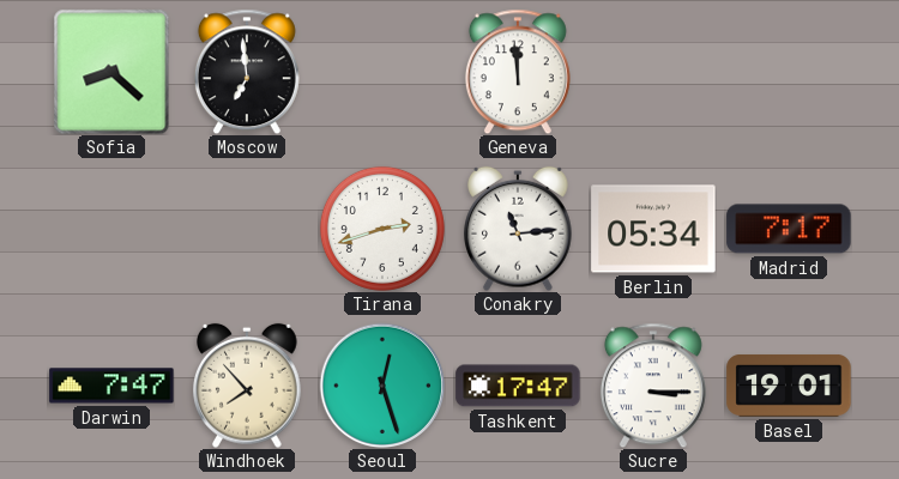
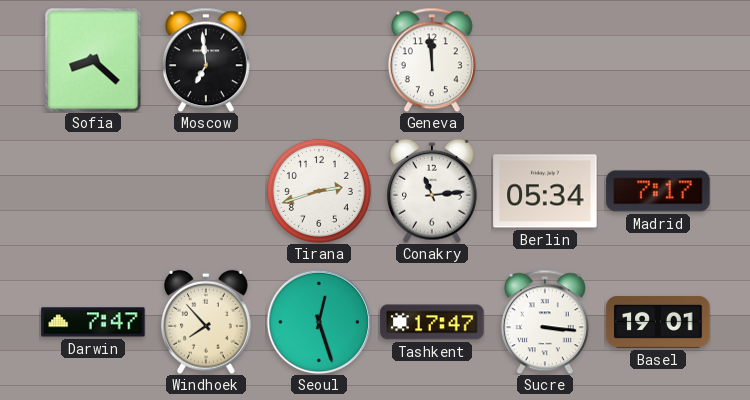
Sucre: 3:15 -> 3:16 (545, 322)
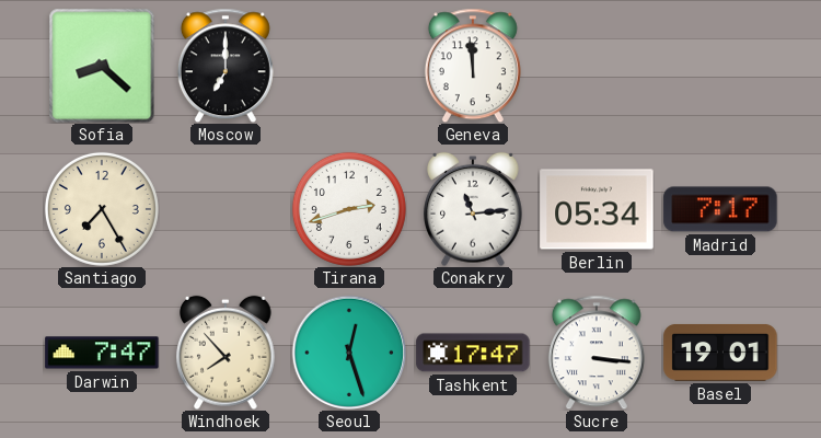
Moscow: 6:59 -> 7:00 (226, 66)
Santiago: none -> 7:25 (102, 209)
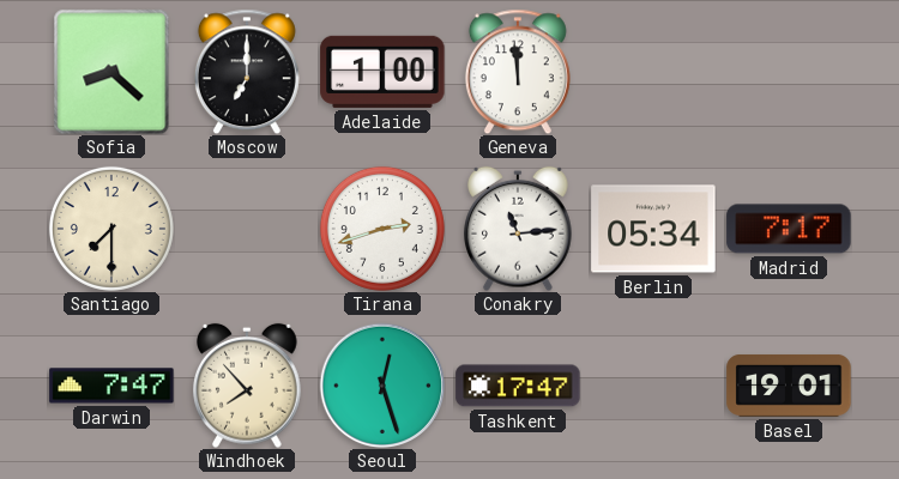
Adelaide: none -> 1:00 (382, 72)
Santiago: 7:25 -> 7:30 (111, 229)
Sucre: 3:16 -> none (597, 353)
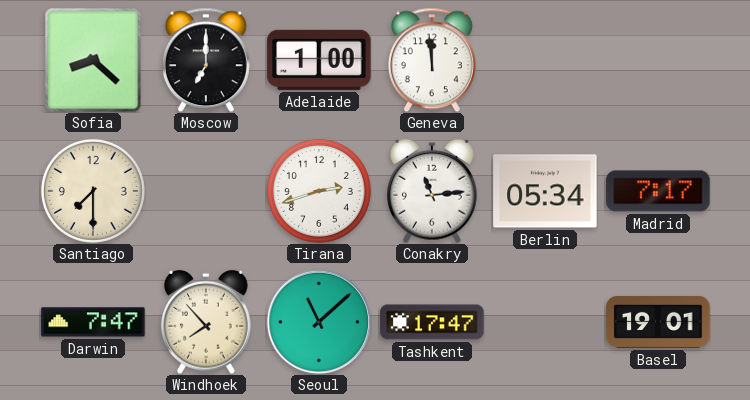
Seoul: 12:27 -> 11:08 (319, 322)
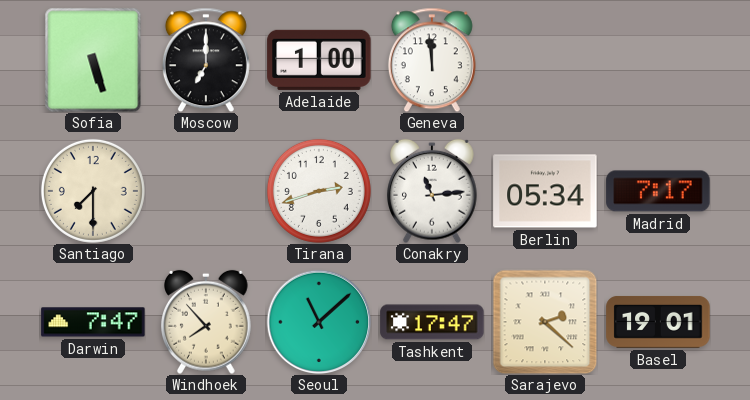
Sofia: 8:22 -> 5:27 (93, 60)
Sarajevo: none -> 2:22 (545, 322)
